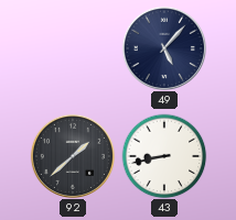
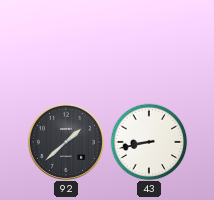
49: 5:07 -> none (164, 48)
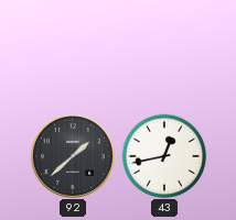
43: 8:43 -> 12:43 (164, 156)
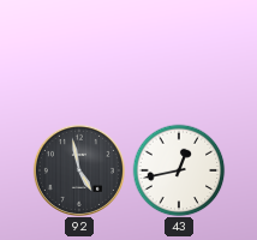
92: 1:38 -> 4:58 (79, 170)
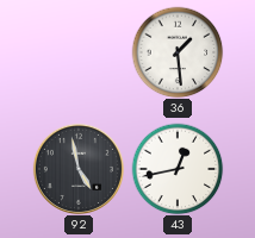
36: none -> 1:29 (178, 52)
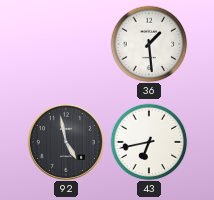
43: 12:43 -> 6:43 (149, 142)
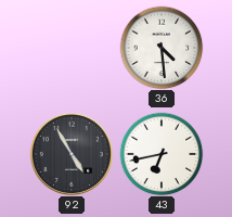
36: 1:29 -> 4:29 (162, 48)
92: 4:58 -> 4:55 (72, 154)
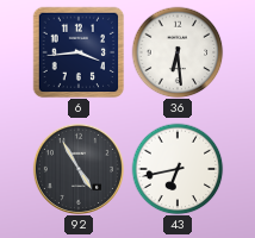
6: none -> 3:44 (79, 52)
36: 4:29 -> 6:29 (178, 52)
